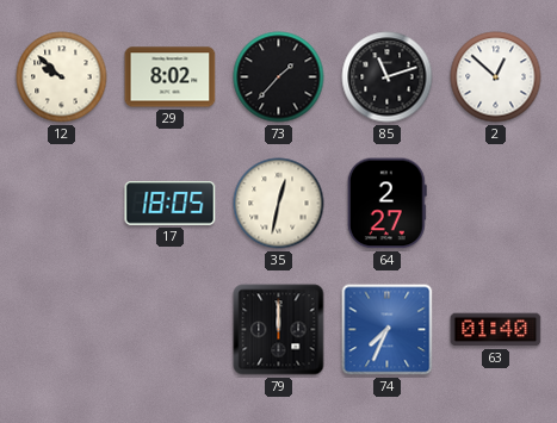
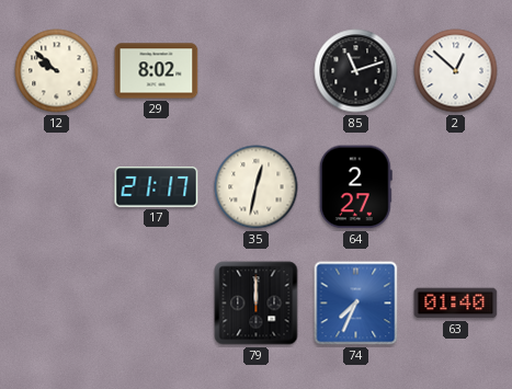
73: 1:37 -> none (279, 77)
17: 18:05 -> 21:17 (157, 187)
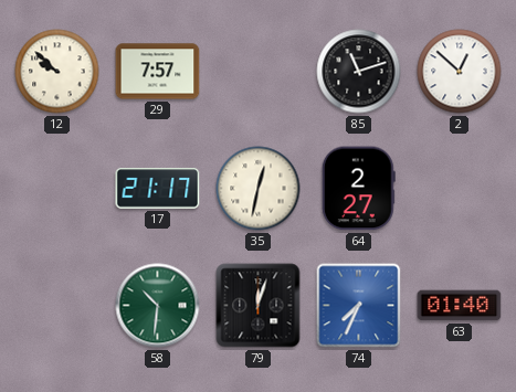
29: 8:02 -> 7:57 (158, 72)
58: none -> 10:31 (158, 306)
79: 12:00 -> 12:03 (259, 306)
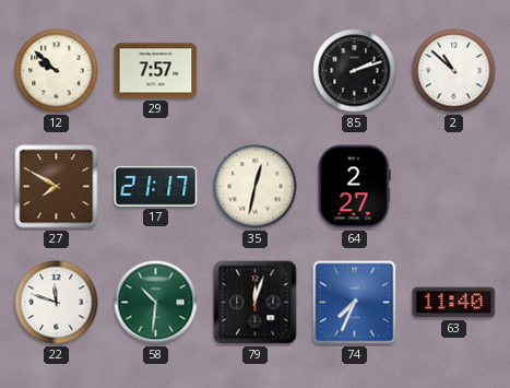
85: 11:12 -> 2:12 (355, 71)
2: 12:52 -> 10:52 (454, 71)
27: none -> 7:50 (57, 187)
22: none -> 11:48 (57, 303)
63: 01:40 -> 11:40 (454, 303)
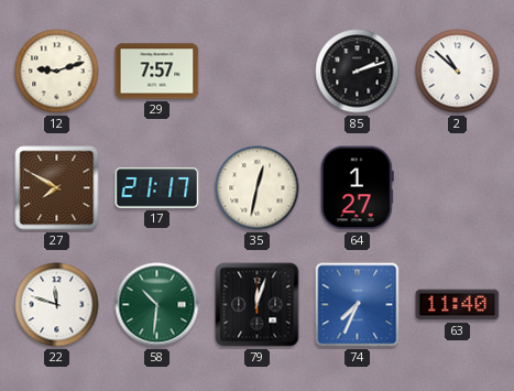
12: 9:52 -> 9:12 (57, 72)
64: 2:27 -> 1:27 (357, 188)
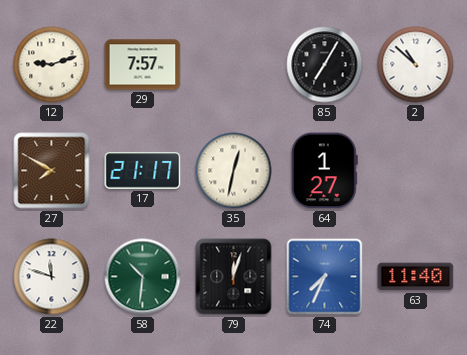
85: 2:12 -> 7:05 (325, 65)
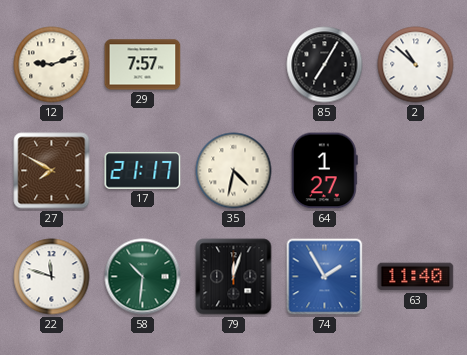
35: 12:32 -> 4:32 (234, 171)
74: 7:34 -> 1:55 (325, 277)
